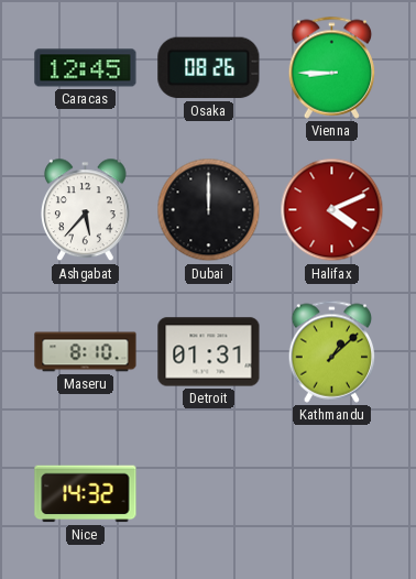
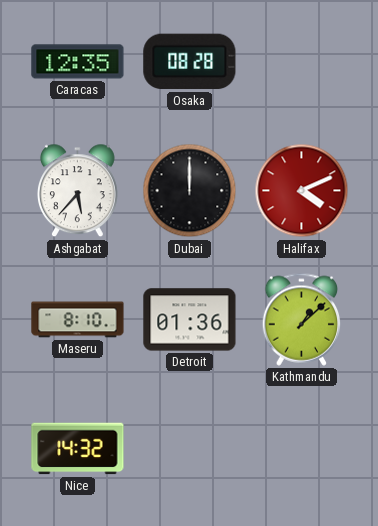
Caracas: 12:45 -> 12:35 (78, 62)
Osaka: 08:26 -> 08:28 (190, 62)
Vienna: 8:45 -> none (332, 67)
Detroit: 01:31 -> 01:36 (190, 320)
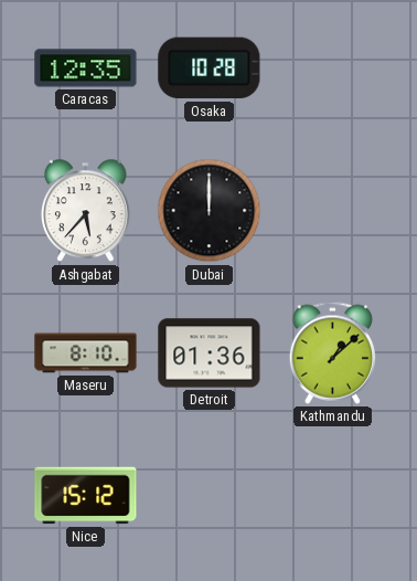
Osaka: 08:28 -> 10:28 (210, 68)
Halifax: 4:11 -> none (302, 191)
Nice: 14:32 -> 15:12 (86, 496)
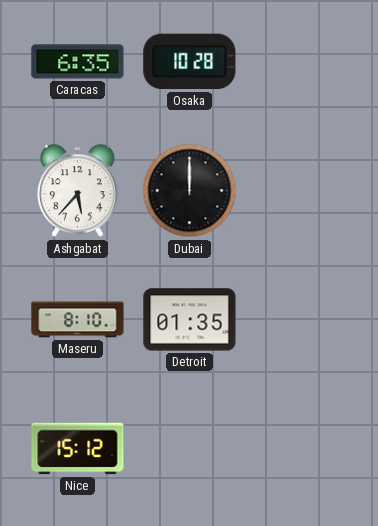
Caracas: 12:35 -> 6:35 (78, 62)
Detroit: 01:36 -> 01:35 (190, 320)
Kathmandu: 1:08 -> none (333, 352)
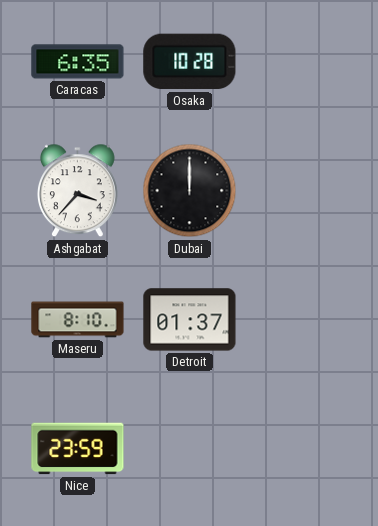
Ashgabat: 5:37 -> 3:37 (77, 191)
Detroit: 01:35 -> 01:37 (190, 320)
Nice: 15:12 -> 23:59 (78, 449)
